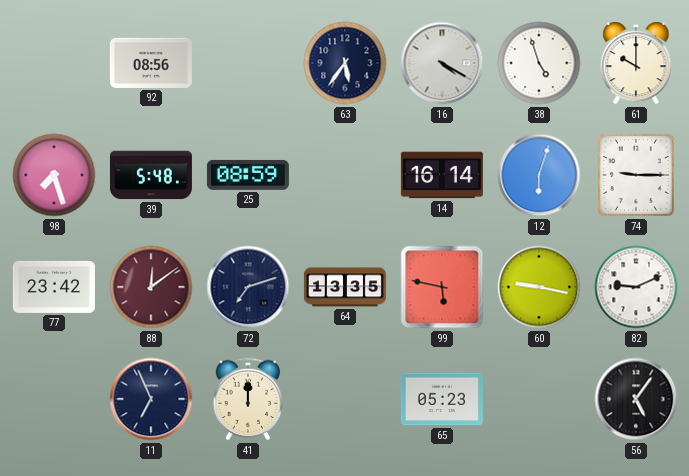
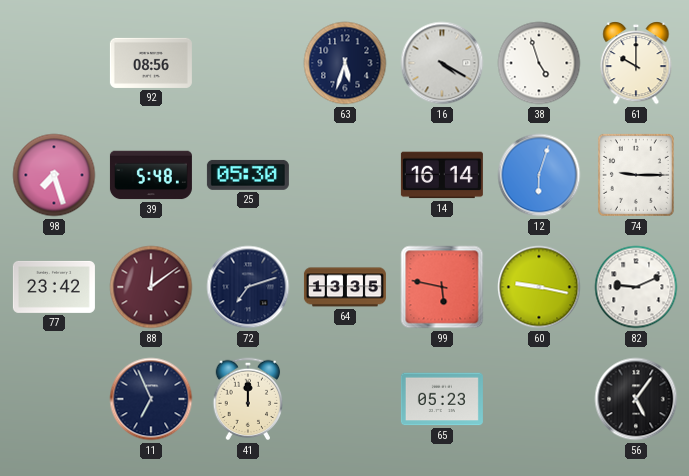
63: 5:36 -> 5:33 (345, 63)
25: 08:59 -> 05:30 (248, 175)
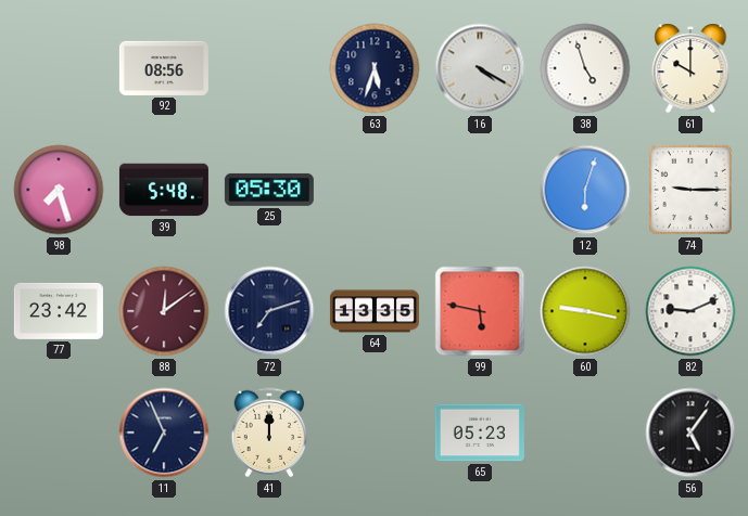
14: 16:14 -> none (442, 175)
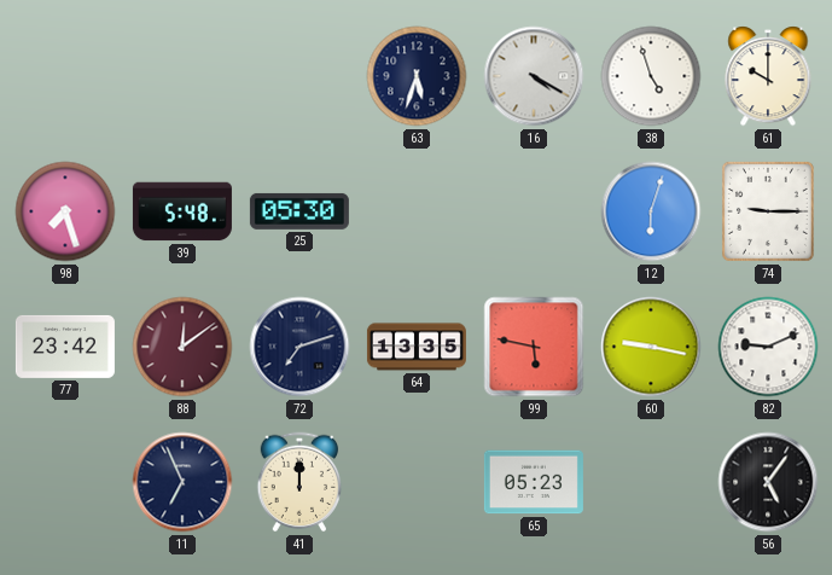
92: 08:56 -> none (164, 68)
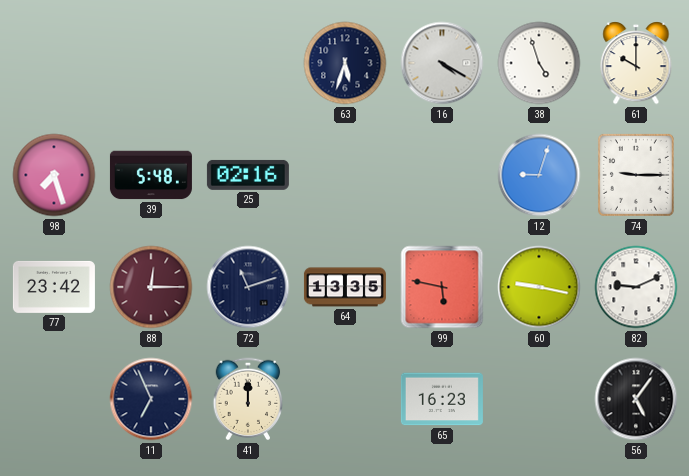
25: 05:30 -> 02:16 (248, 175)
12: 6:03 -> 9:03 (539, 175)
88: 12:09 -> 12:15 (151, 287)
72: 7:12 -> 11:12 (248, 287)
65: 05:23 -> 16:23 (442, 399)
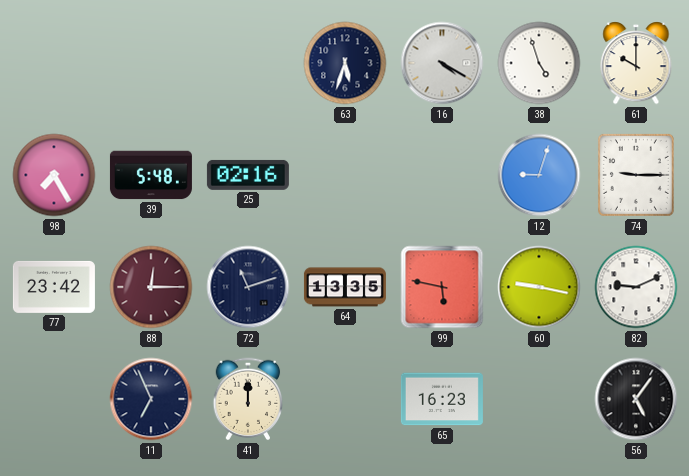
98: 7:27 -> 7:25 (54, 175)
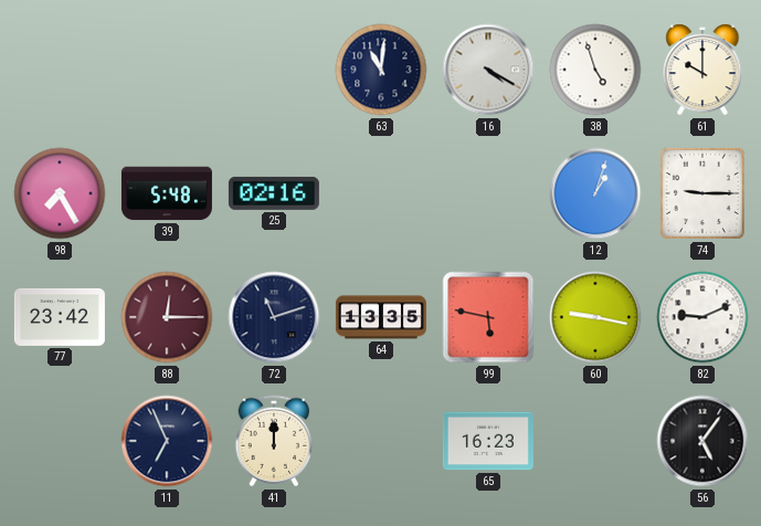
63: 5:33 -> 11:01 (381, 70)
12: 9:03 -> 1:03 (595, 193)
